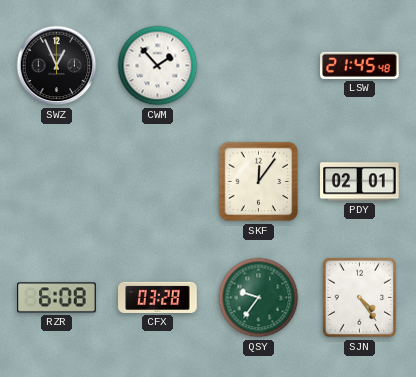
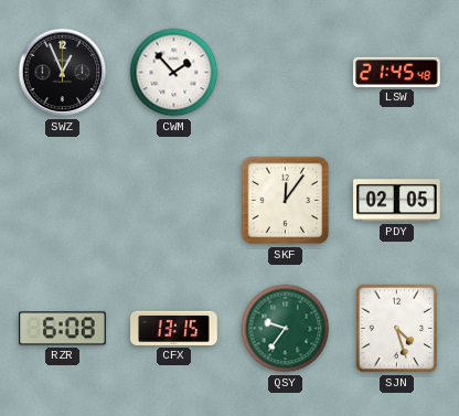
PDY: 02:01 -> 02:05 (397, 201)
CFX: 03:28 -> 13:15 (174, 328)
SJN: 4:24 -> 4:27 (397, 329)
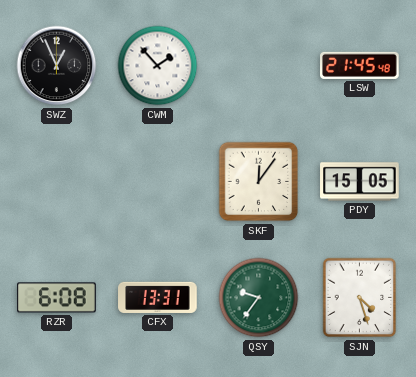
PDY: 02:05 -> 15:05 (360, 182)
CFX: 13:15 -> 13:31 (158, 297)
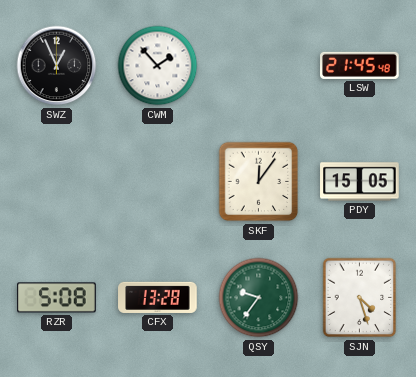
RZR: 6:08 -> 5:08 (57, 298)
CFX: 13:31 -> 13:28 (158, 297)
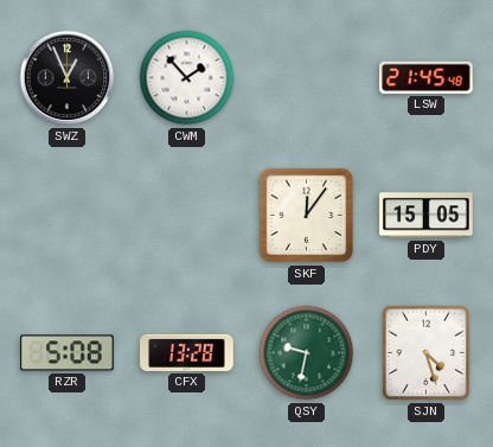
QSY: 9:36 -> 9:32 (307, 353)
